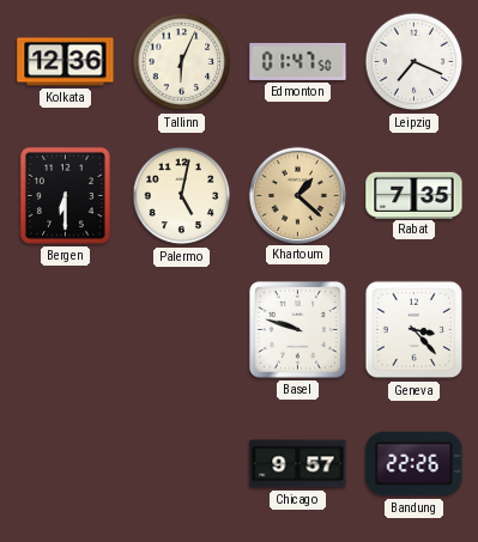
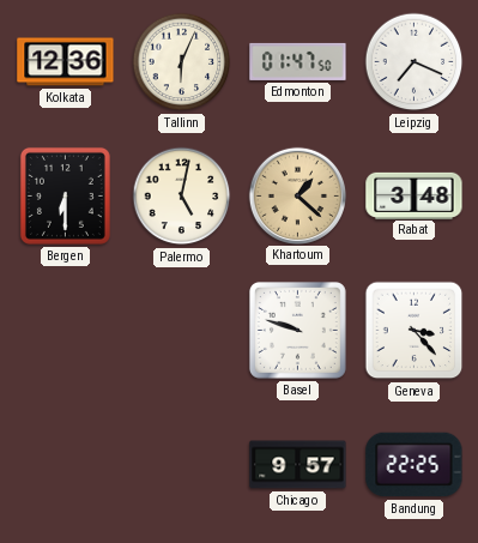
Rabat: 7:35 -> 3:48 (415, 195)
Bandung: 22:26 -> 22:25 (415, 465)
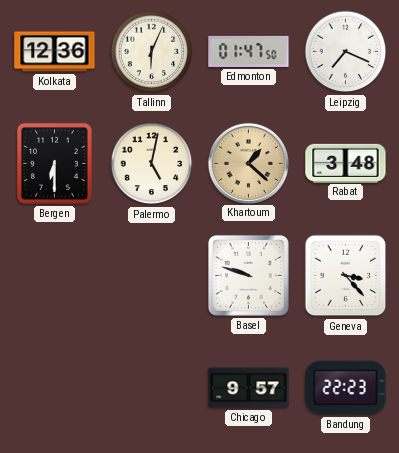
Bandung: 22:25 -> 22:23 (346, 388)
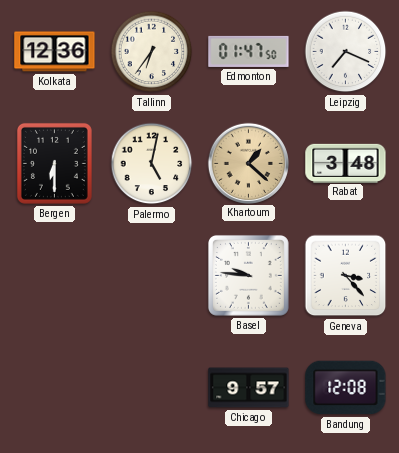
Tallinn: 6:04 -> 6:36 (152, 52)
Basel: 9:48 -> 9:46 (248, 275)
Bandung: 22:23 -> 12:08 (346, 388)
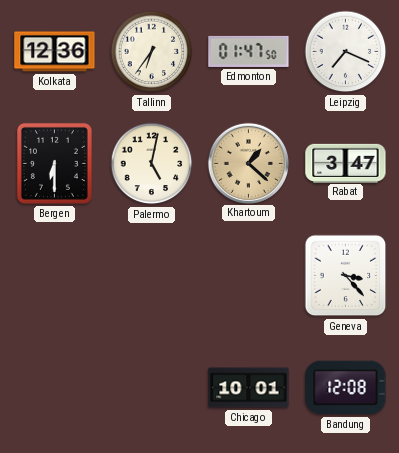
Rabat: 3:48 -> 3:47 (346, 163)
Basel: 9:46 -> none (248, 275)
Chicago: 9:57 -> 10:01 (249, 388)
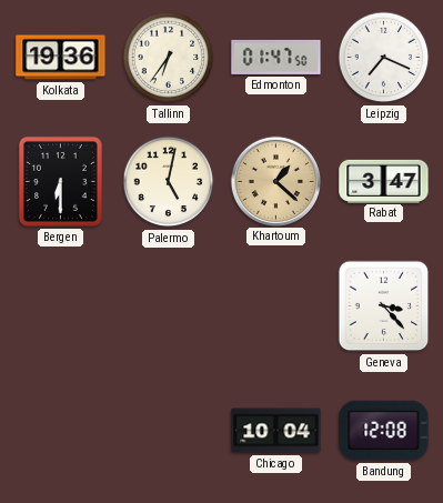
Kolkata: 12:36 -> 19:36 (61, 58)
Chicago: 10:01 -> 10:04 (276, 431)
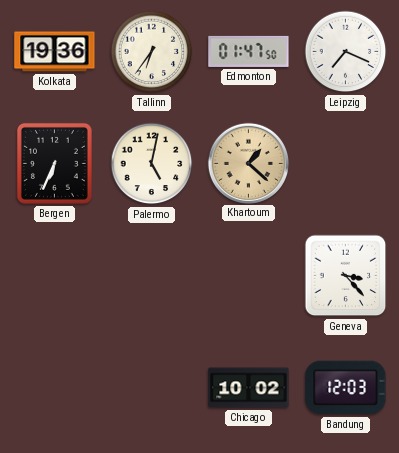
Bergen: 6:30 -> 6:34 (54, 163)
Rabat: 3:47 -> none (384, 181)
Chicago: 10:04 -> 10:02 (249, 388)
Bandung: 12:08 -> 12:03 (346, 388)
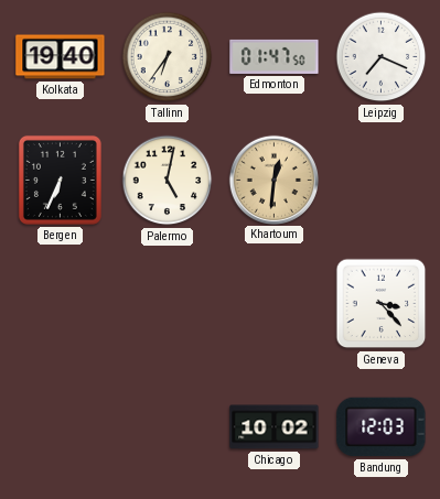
Kolkata: 19:36 -> 19:40 (61, 57)
Khartoum: 1:22 -> 12:31 (273, 180)
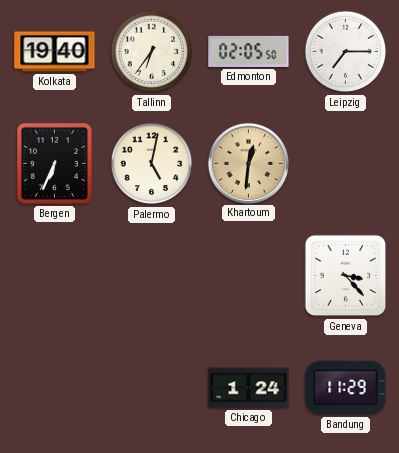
Edmonton: 01:47 -> 02:05 (249, 51)
Leipzig: 7:19 -> 7:15 (346, 52)
Chicago: 10:02 -> 1:24 (249, 388)
Bandung: 12:03 -> 11:29 (346, 388)
